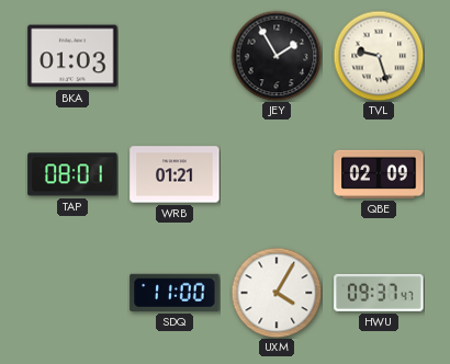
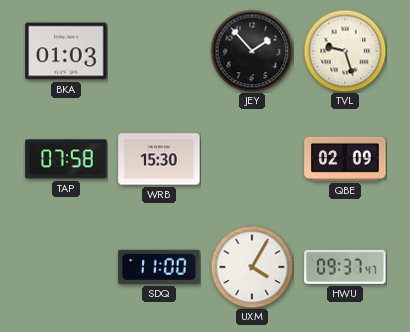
JEY: 1:55 -> 1:53 (252, 51)
TAP: 08:01 -> 07:58 (66, 159)
WRB: 01:21 -> 15:30 (159, 159)
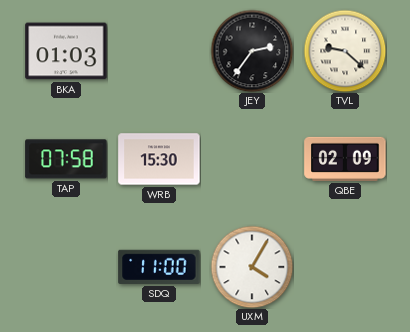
JEY: 1:53 -> 2:36 (252, 51)
TVL: 9:27 -> 9:22 (345, 51)
HWU: 09:37 -> none (345, 267)
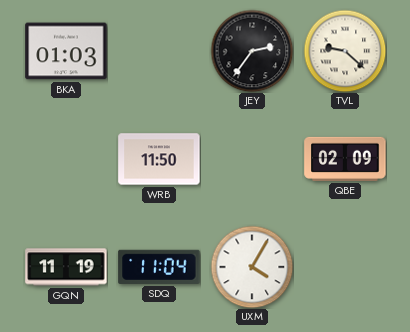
TAP: 07:58 -> none (66, 159)
WRB: 15:30 -> 11:50 (159, 159)
GQN: none -> 11:19 (66, 267)
SDQ: 11:00 -> 11:04 (159, 267)
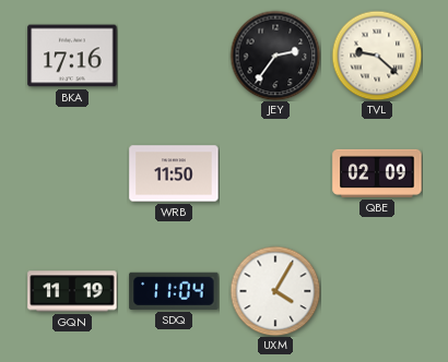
BKA: 01:03 -> 17:16 (72, 56)
